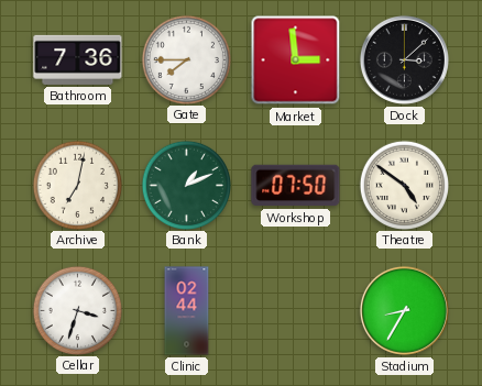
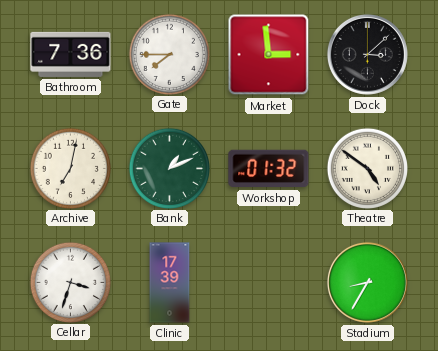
Workshop: 07:50 -> 01:32 (269, 169)
Clinic: 02:44 -> 17:39 (170, 283)
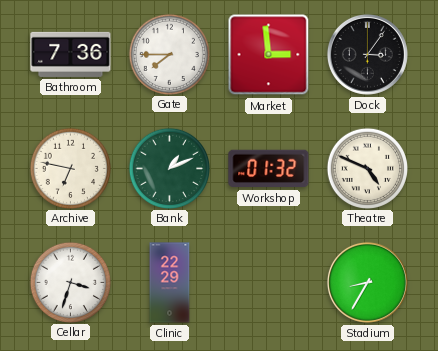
Dock: 3:08 -> 3:06 (367, 54)
Archive: 7:02 -> 6:47 (70, 168)
Theatre: 4:51 -> 4:49 (367, 168)
Clinic: 17:39 -> 22:29 (170, 283)
